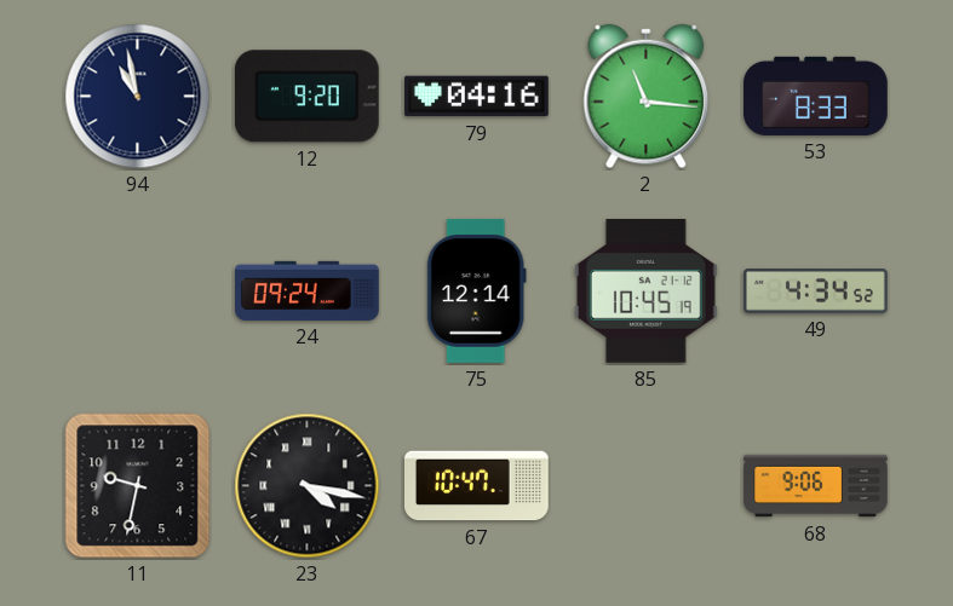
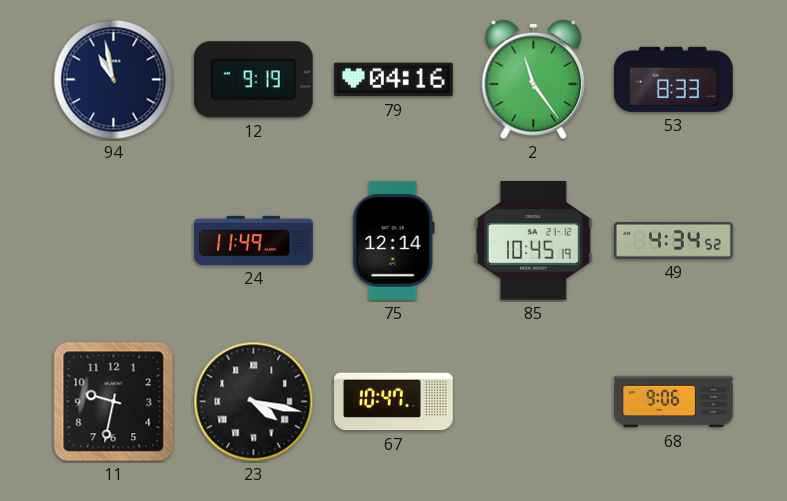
12: 9:20 -> 9:19 (253, 80)
2: 11:16 -> 11:24 (534, 80)
24: 09:24 -> 11:49 (254, 240)
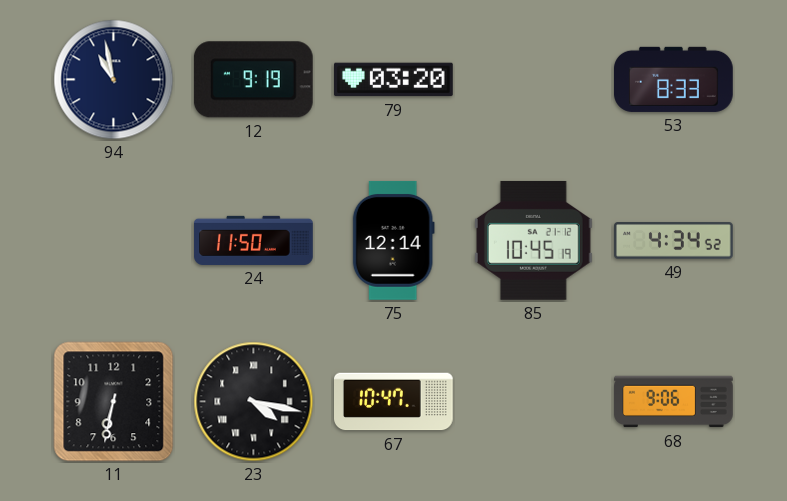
79: 04:16 -> 03:20 (394, 80)
2: 11:24 -> none (534, 80)
24: 11:49 -> 11:50 (254, 240)
11: 9:32 -> 6:32 (114, 402)
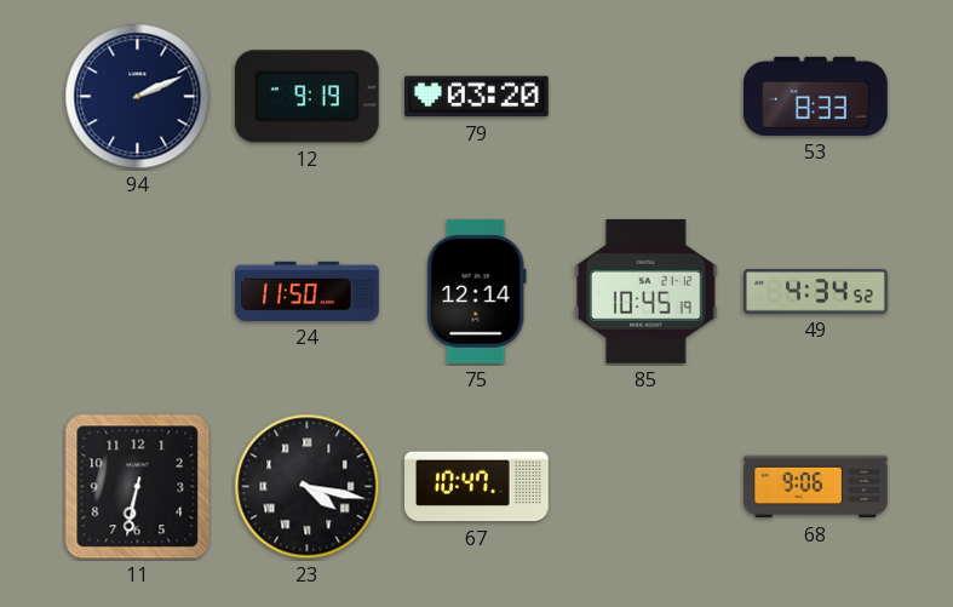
94: 10:58 -> 2:11 (138, 97)
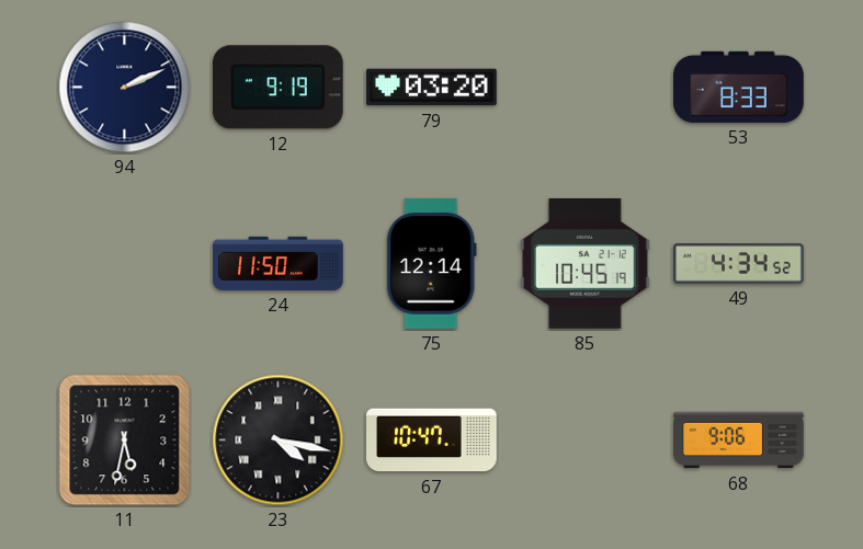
11: 6:32 -> 5:32 (125, 441)
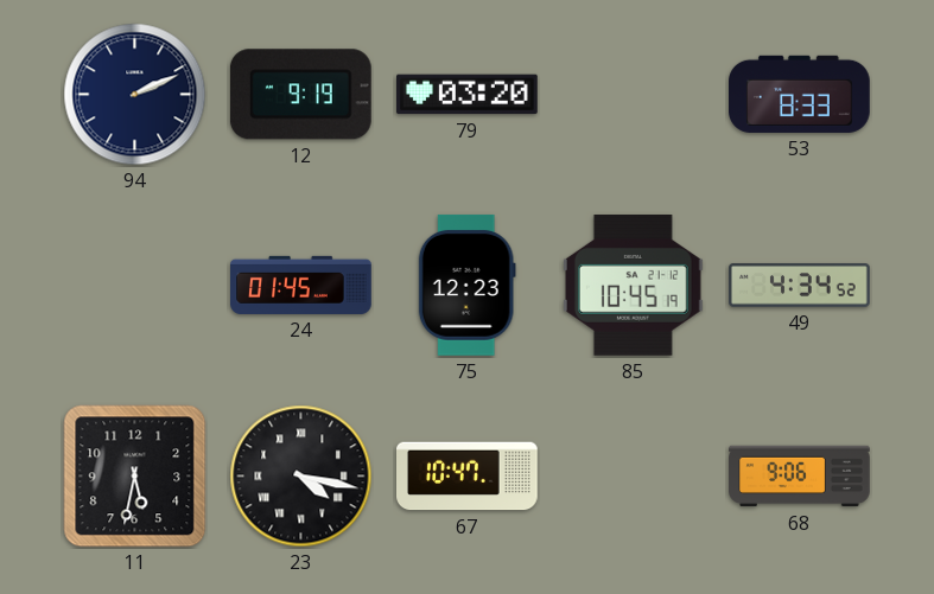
24: 11:50 -> 01:45 (301, 285)
75: 12:14 -> 12:23 (466, 285)
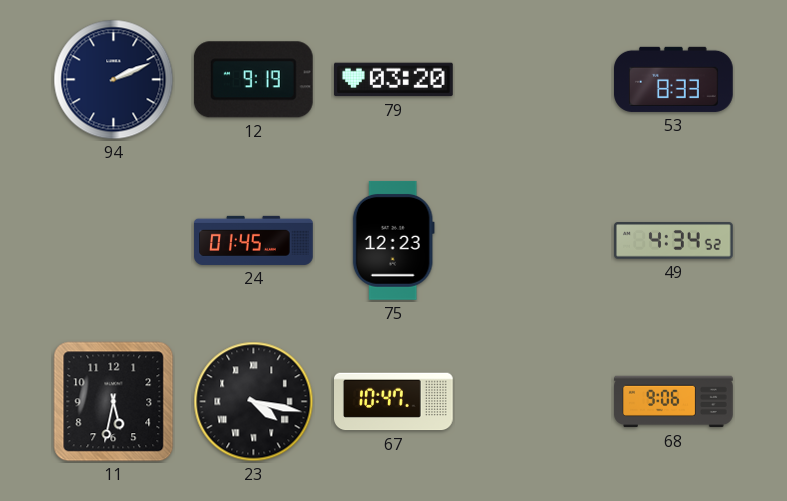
85: 10:45 -> none (633, 285)
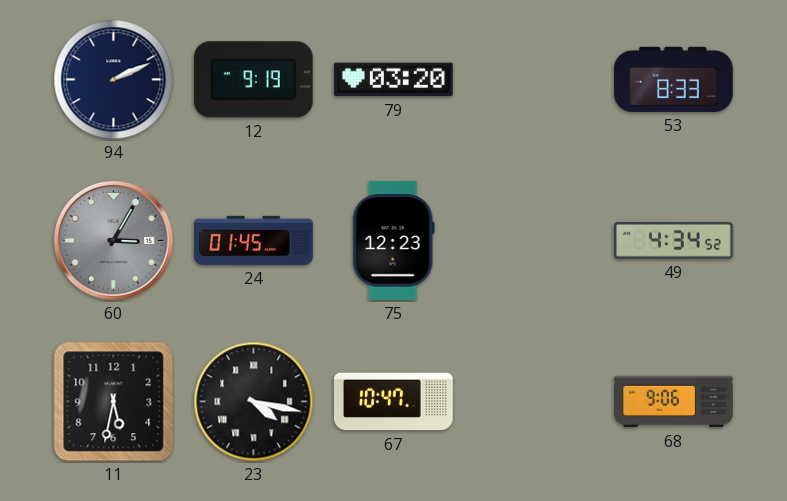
60: none -> 3:05 (113, 240)
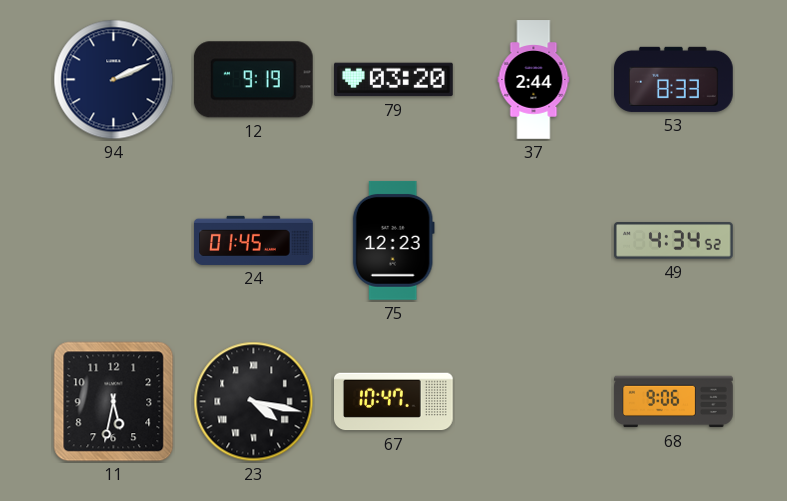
37: none -> 2:44 (534, 80)
60: 3:05 -> none (113, 240)
